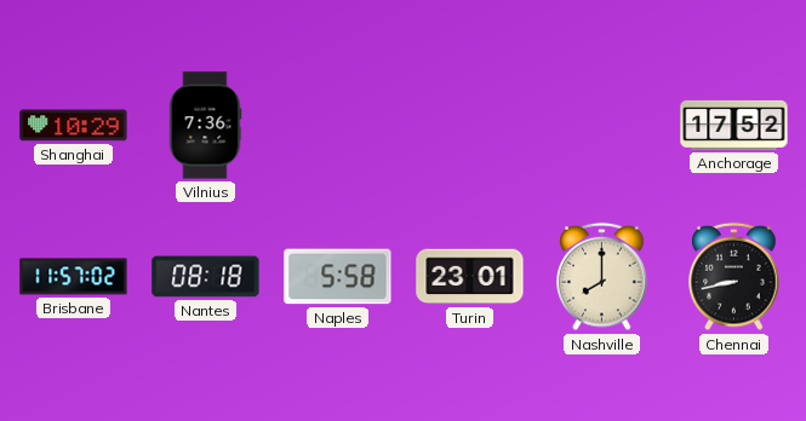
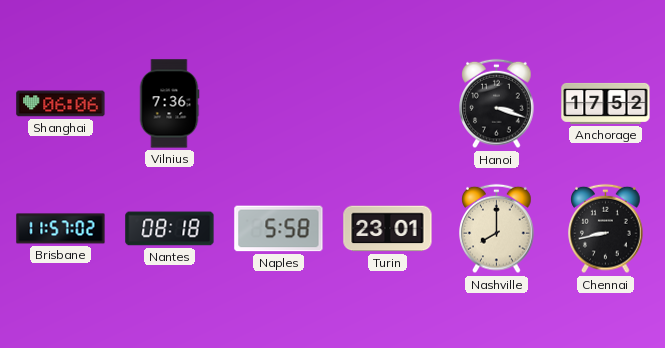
Shanghai: 10:29 -> 06:06 (61, 104)
Hanoi: none -> 3:18 (497, 104)
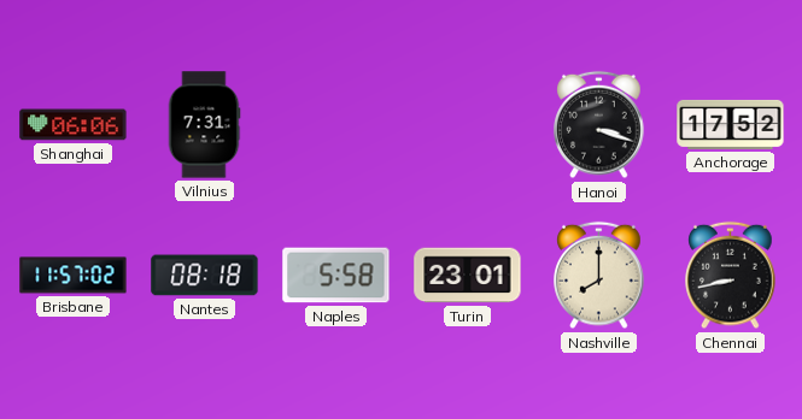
Vilnius: 7:36 -> 7:31 (204, 125)
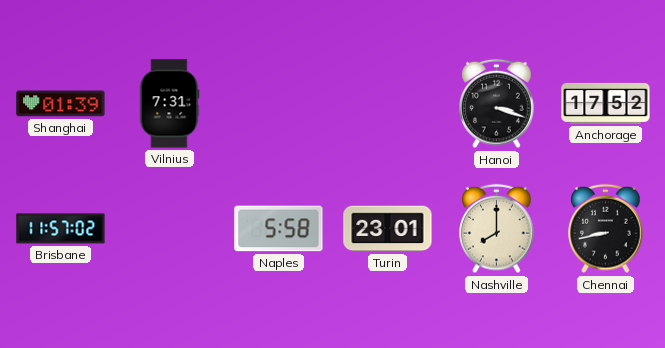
Shanghai: 06:06 -> 01:39 (61, 104)
Nantes: 08:18 -> none (205, 276)
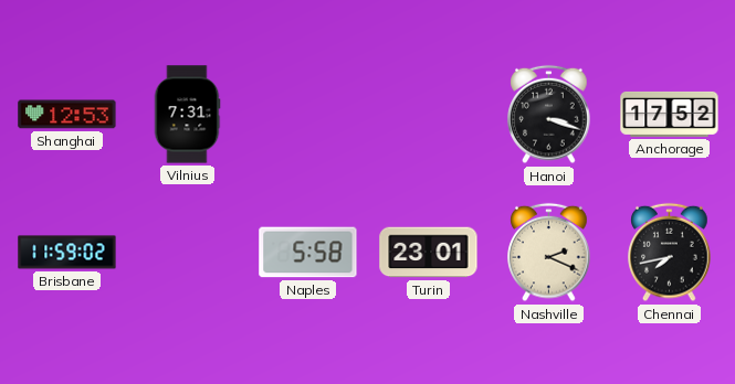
Shanghai: 01:39 -> 12:53 (67, 115)
Brisbane: 11:57 -> 11:59 (67, 253)
Nashville: 8:00 -> 2:19 (549, 253)
Chennai: 8:43 -> 7:43 (670, 253)
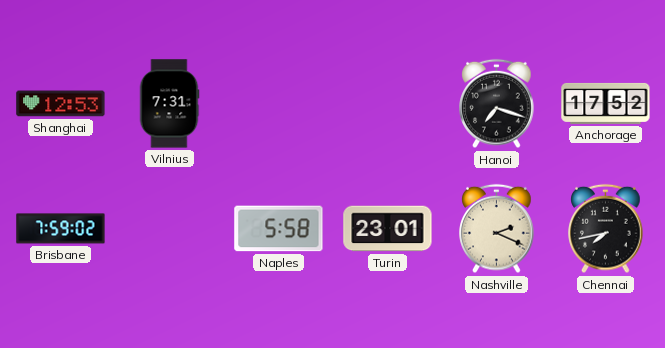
Hanoi: 3:18 -> 7:18 (497, 104)
Brisbane: 11:59 -> 7:59 (61, 229)
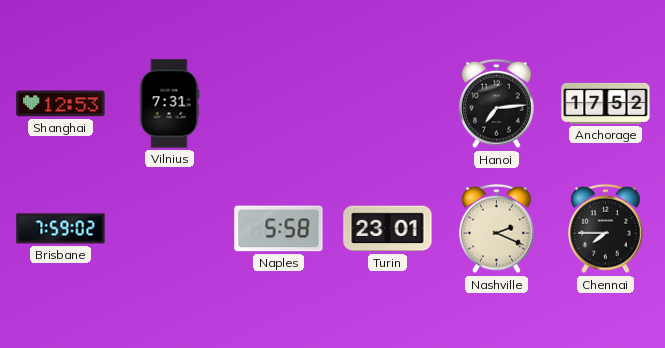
Hanoi: 7:18 -> 7:14 (497, 104)
Chennai: 7:43 -> 7:45 (606, 229)
